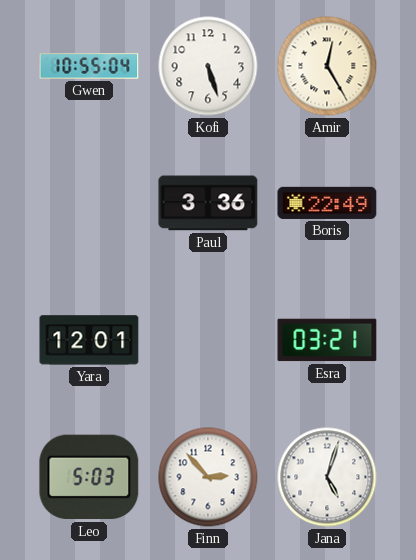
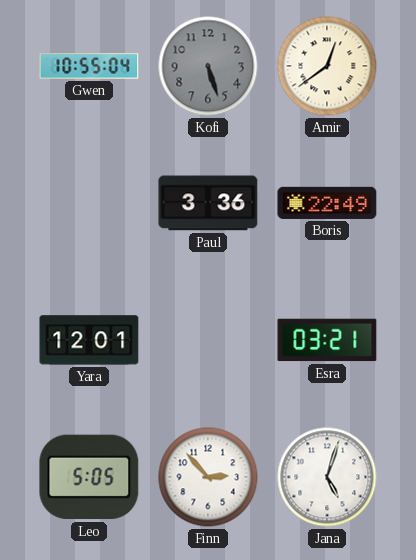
Kofi dial: white -> grey (208, 66)
Amir: 12:25 -> 12:39 (327, 66)
Leo: 5:03 -> 5:05 (89, 477)
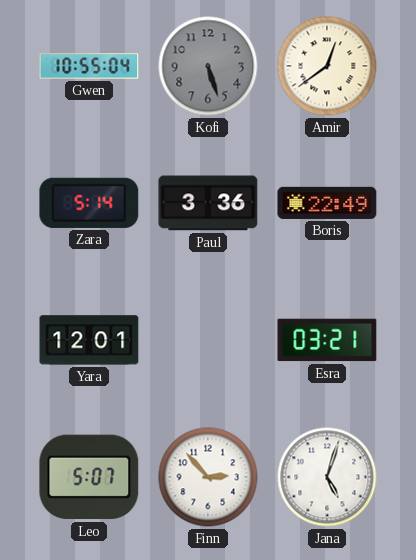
Zara: none -> 5:14 (89, 203)
Leo: 5:05 -> 5:07 (89, 477)
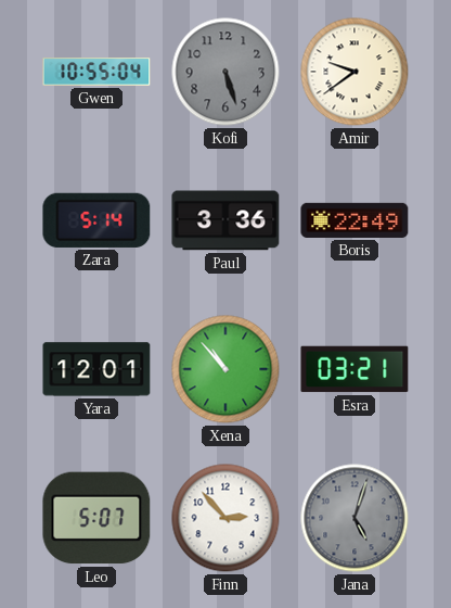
Amir: 12:39 -> 9:39 (355, 72)
Xena: none -> 10:53 (225, 369)
Jana dial: white -> grey (355, 518)
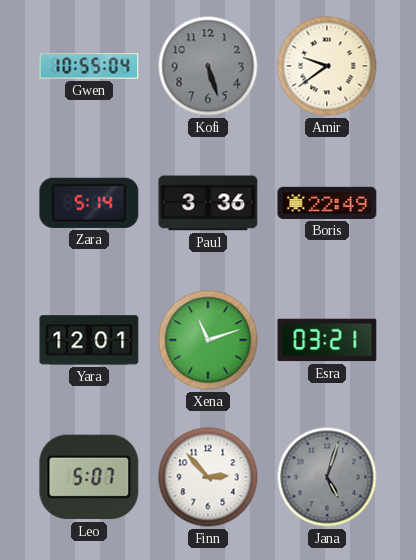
Xena: 10:53 -> 11:12 (208, 340)
